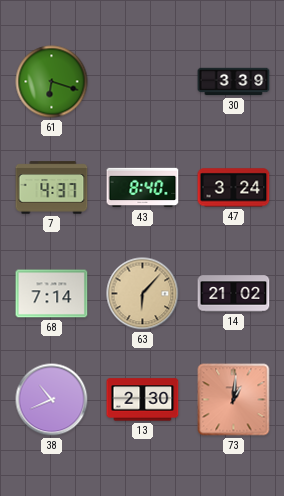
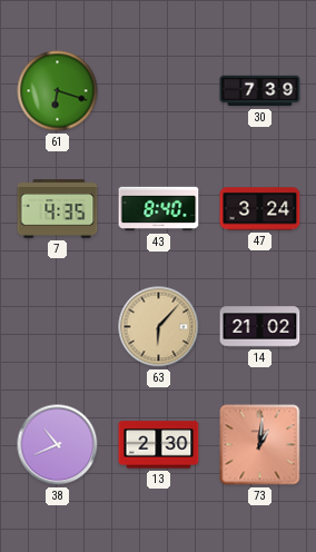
30: 3:39 -> 7:39 (260, 91)
7: 4:37 -> 4:35 (58, 209)
68: 7:14 -> none (52, 294)
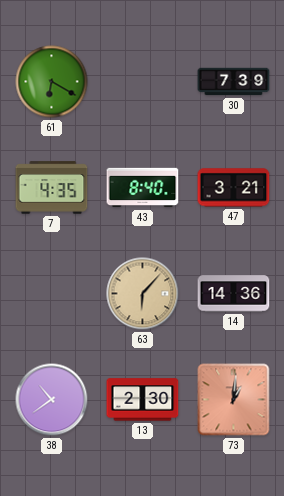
61: 6:18 -> 6:20 (52, 82)
47: 3:24 -> 3:21 (234, 188)
14: 21:02 -> 14:36 (234, 294)
38: 10:41 -> 10:39 (52, 400)
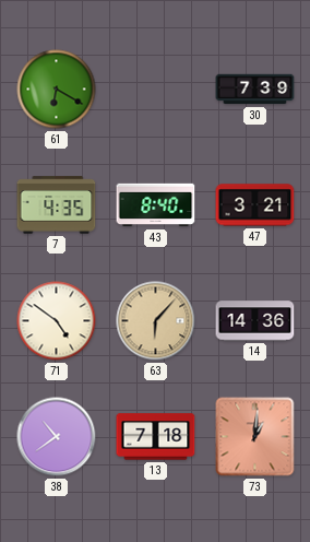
71: none -> 4:51 (57, 321)
13: 2:30 -> 7:18 (156, 437)
